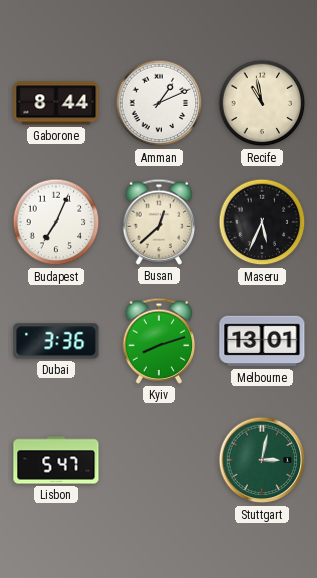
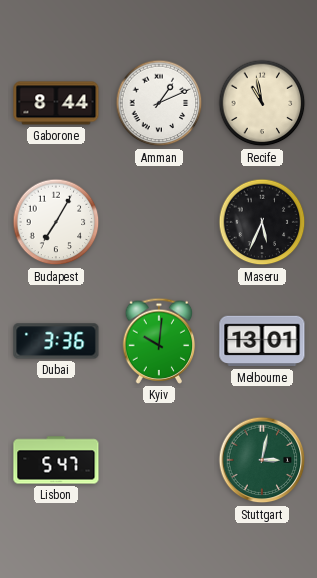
Budapest: 7:04 -> 7:05 (56, 222)
Busan: 12:38 -> none (159, 222)
Kyiv: 8:12 -> 10:01 (159, 341)
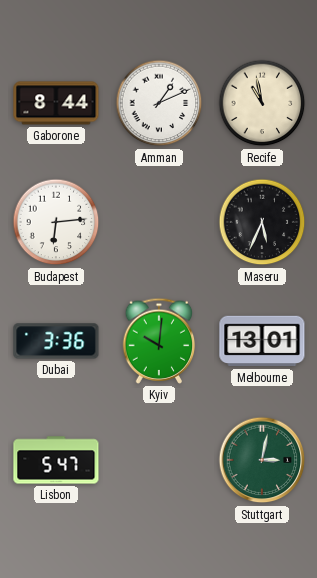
Budapest: 7:05 -> 6:14 (56, 222)
